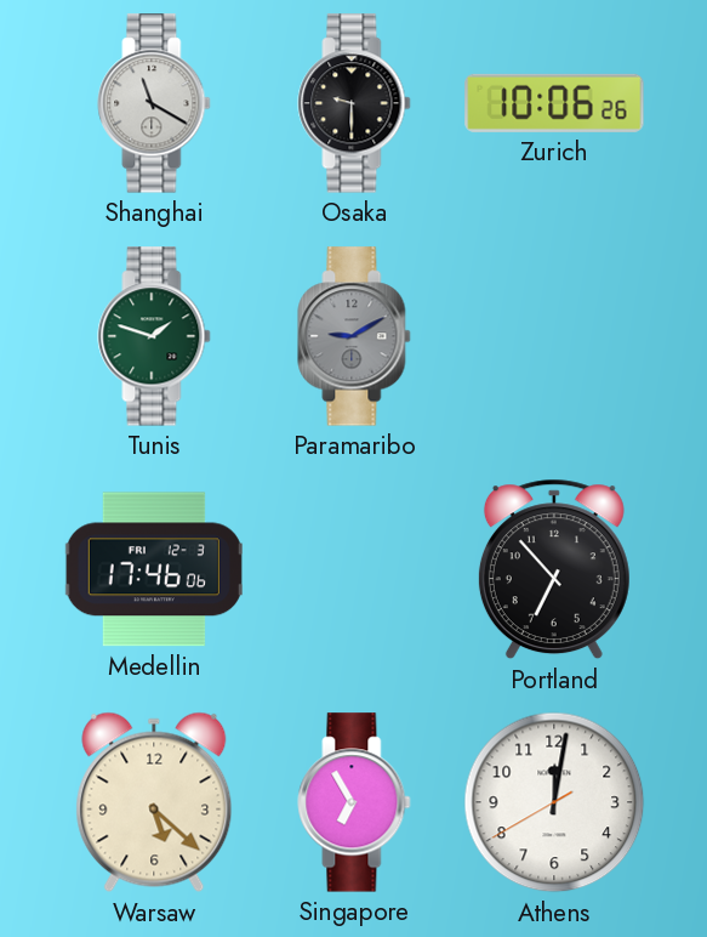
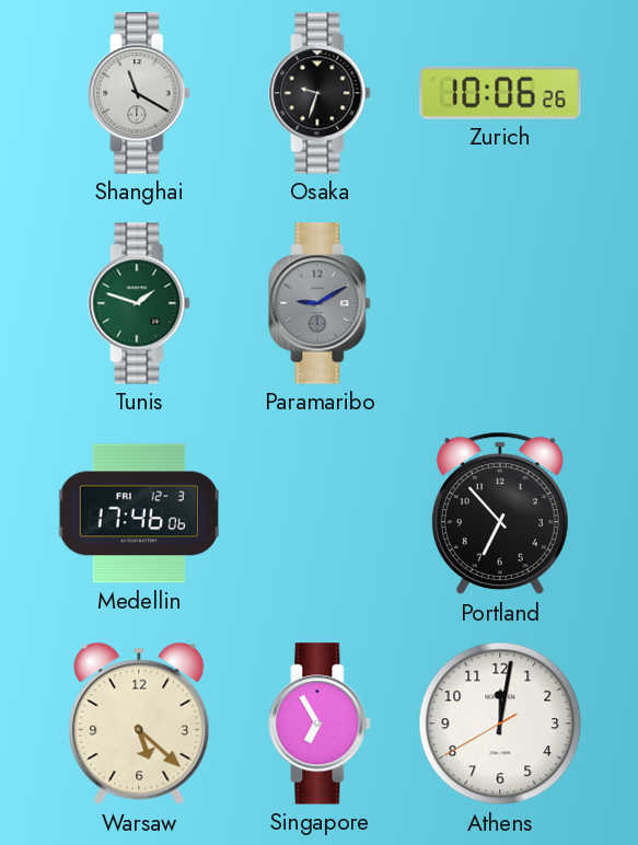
Osaka: 9:30 -> 9:33 (320, 93)
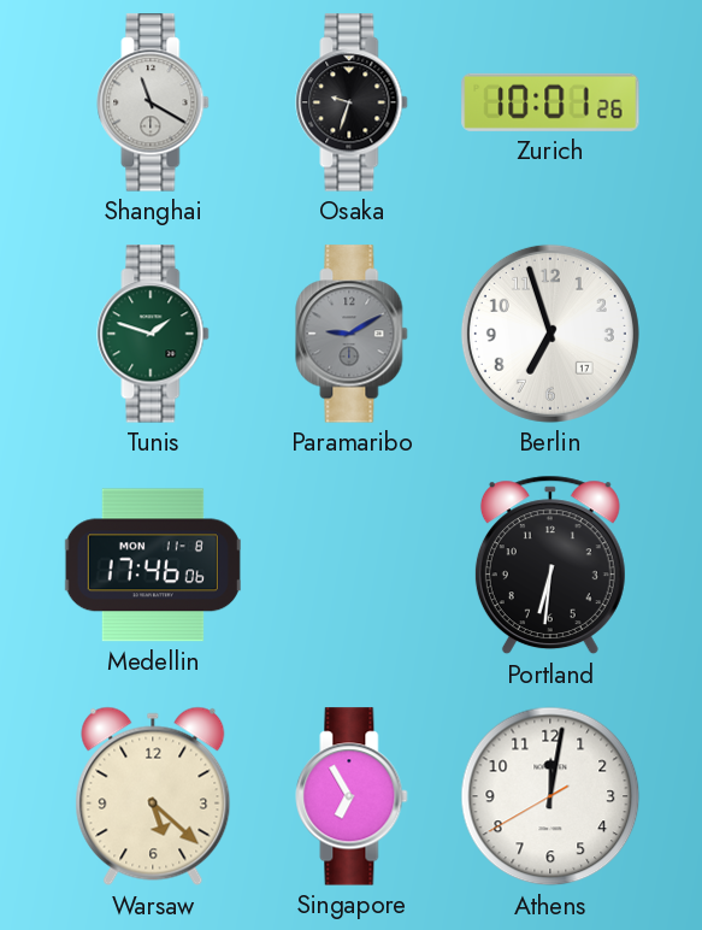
Zurich: 10:06 -> 10:01 (550, 102)
Berlin: none -> 6:57 (550, 334)
Medellin date: FRI 12-3 -> MON 11-8 (153, 565)
Portland: 6:53 -> 6:31 (550, 565)
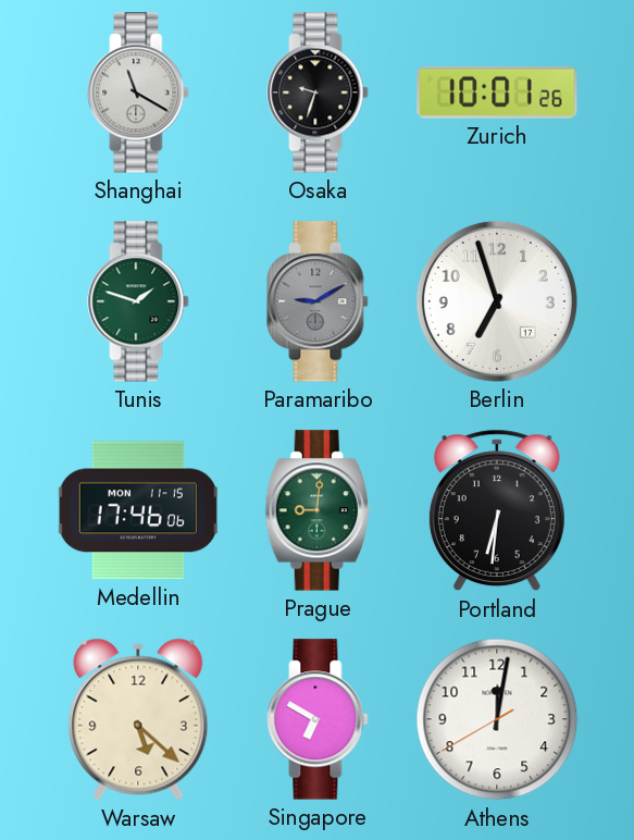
Medellin date: MON 11-8 -> MON 11-15 (138, 510)
Prague: none -> 9:01 (318, 510)
Singapore: 6:55 -> 6:50 (318, 719)
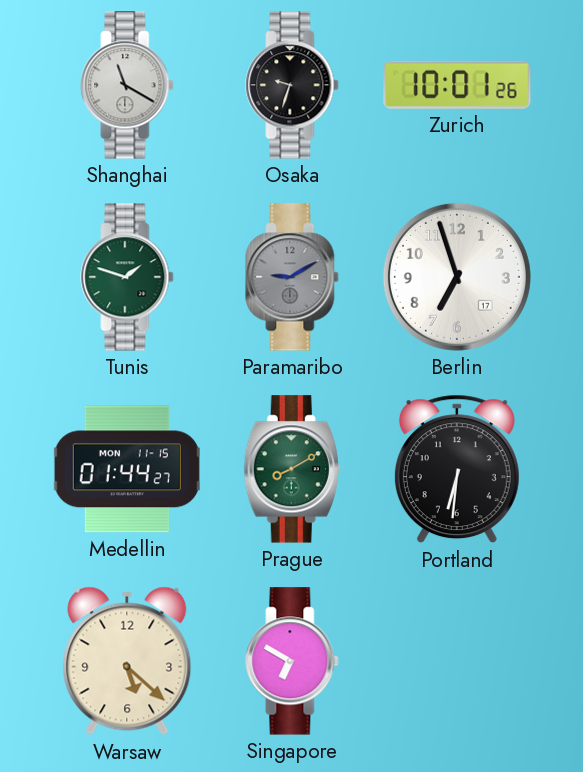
Medellin: 17:46 -> 01:44 (127, 469)
Prague: 9:01 -> 8:10 (292, 469)
Athens: 12:01 -> none (497, 719)
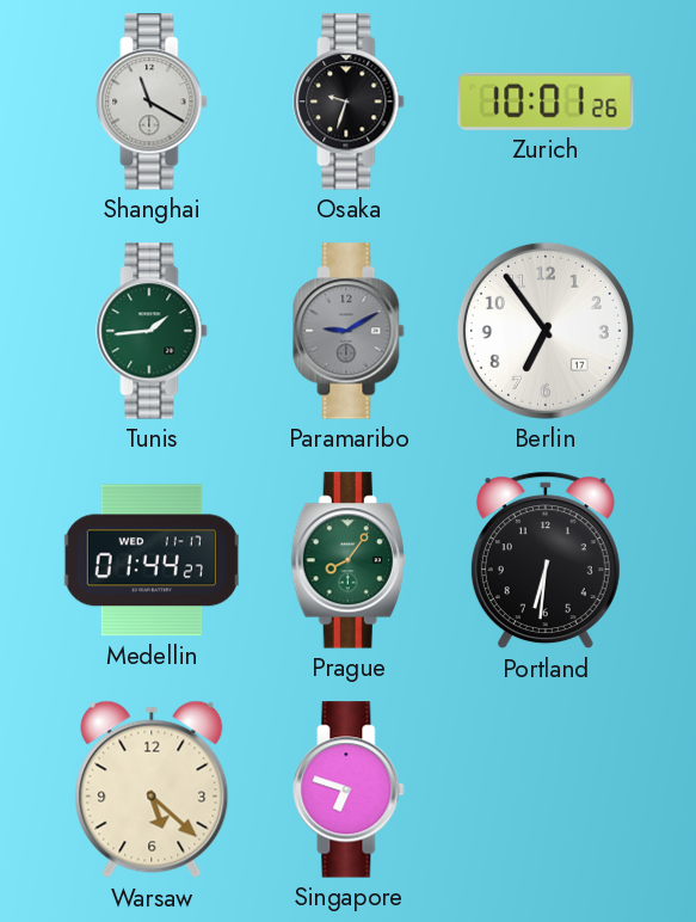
Tunis: 1:48 -> 1:44 (152, 331)
Berlin: 6:57 -> 6:54 (546, 331)
Medellin date: MON 11-15 -> WED 11-17 (152, 560)
Prague: 8:10 -> 8:06 (349, 560)
Singapore: 6:50 -> 6:48 (349, 789)
